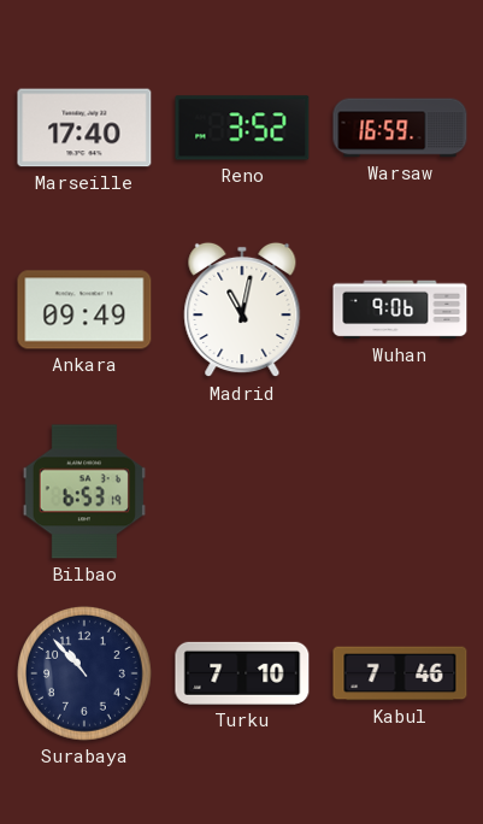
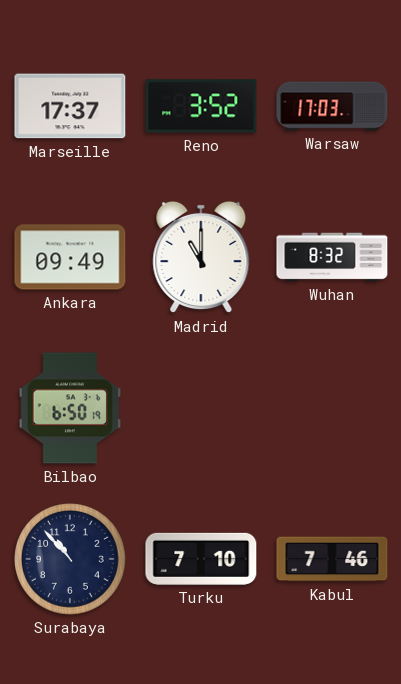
Marseille: 17:40 -> 17:37 (70, 106)
Warsaw: 16:59 -> 17:03 (332, 106)
Madrid: 11:02 -> 11:00 (201, 257)
Wuhan: 9:06 -> 8:32 (332, 257)
Bilbao: 6:53 -> 6:50 (69, 408)
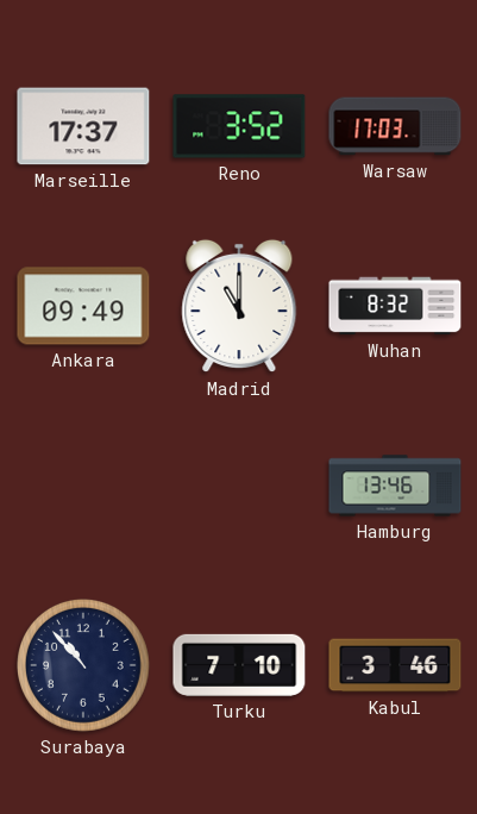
Bilbao: 6:50 -> none (69, 408)
Hamburg: none -> 13:46 (395, 486)
Kabul: 7:46 -> 3:46 (395, 665)
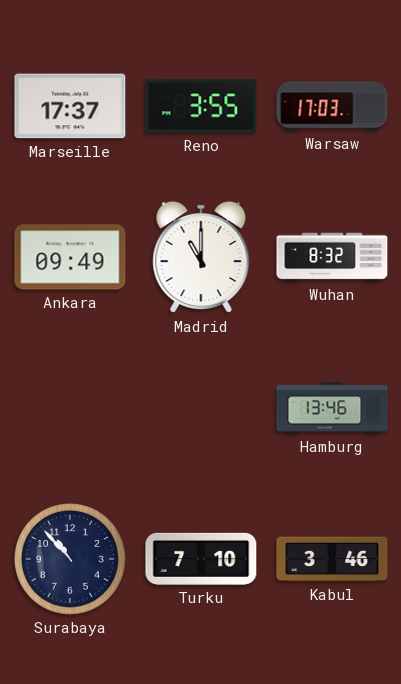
Reno: 3:52 -> 3:55 (201, 106)
